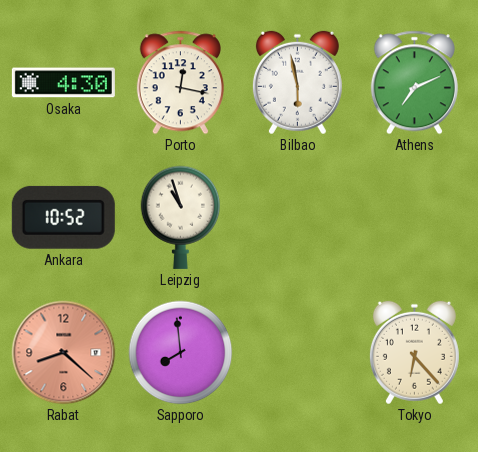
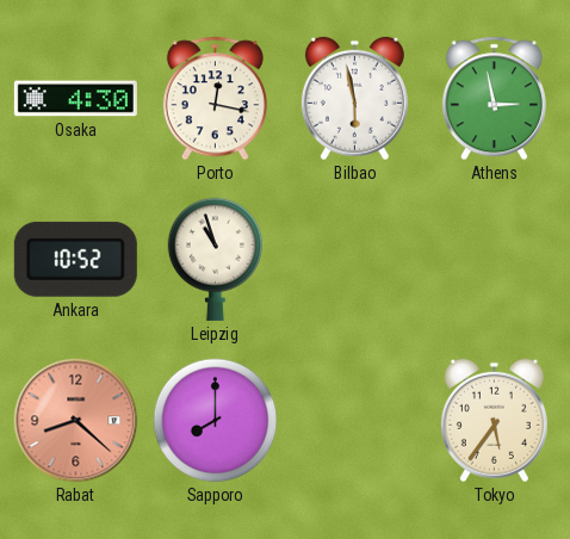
Athens: 7:11 -> 2:58 (494, 99)
Sapporo: 7:59 -> 8:00 (216, 421)
Tokyo: 6:23 -> 5:36 (494, 421)
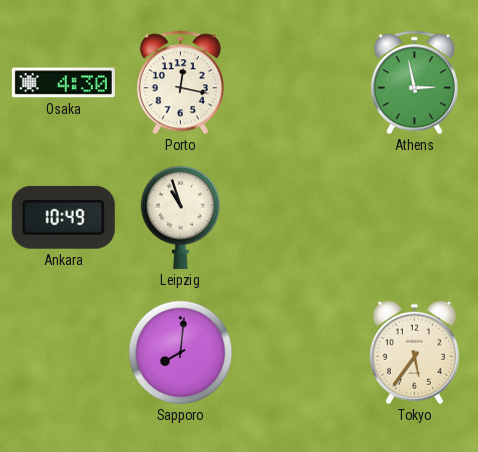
Bilbao: 5:58 -> none (354, 99)
Ankara: 10:52 -> 10:49 (63, 217)
Rabat: 8:22 -> none (76, 421)
Sapporo: 8:00 -> 8:01 (181, 353)
